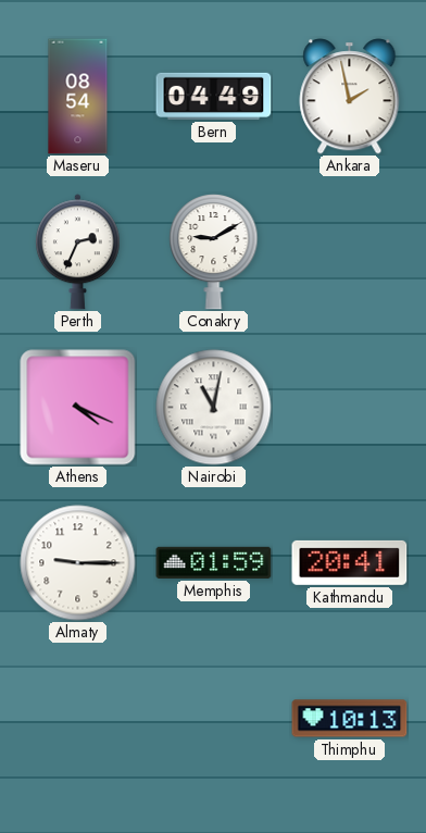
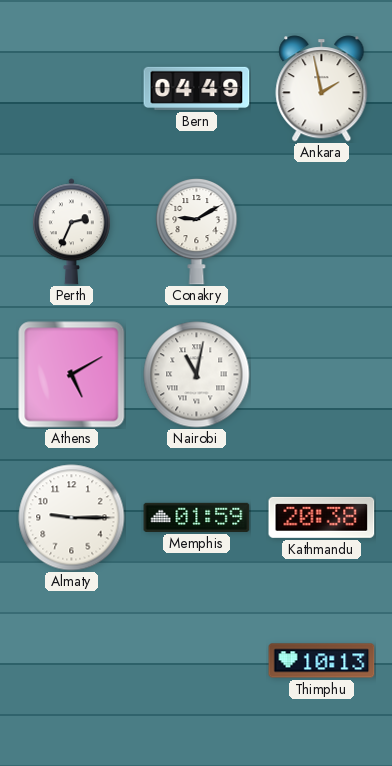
Maseru: 08:54 -> none (78, 97)
Athens: 4:19 -> 5:10 (72, 375)
Kathmandu: 20:41 -> 20:38 (322, 517)
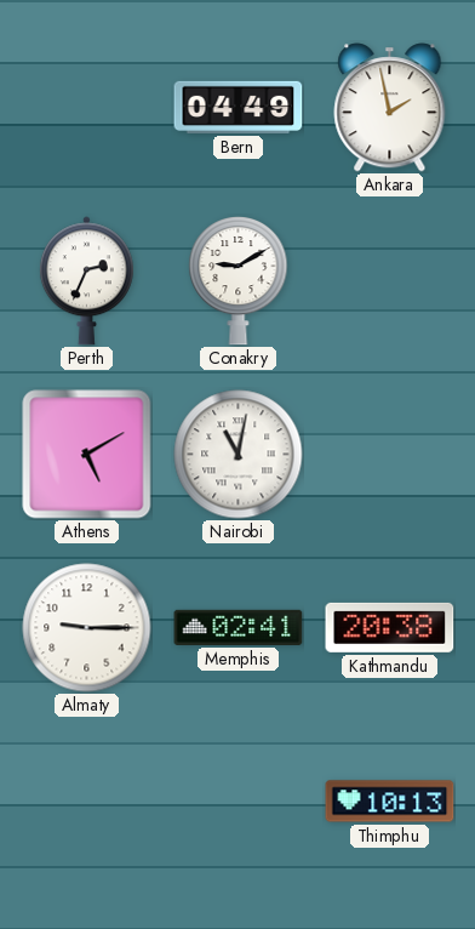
Memphis: 01:59 -> 02:41 (239, 627)
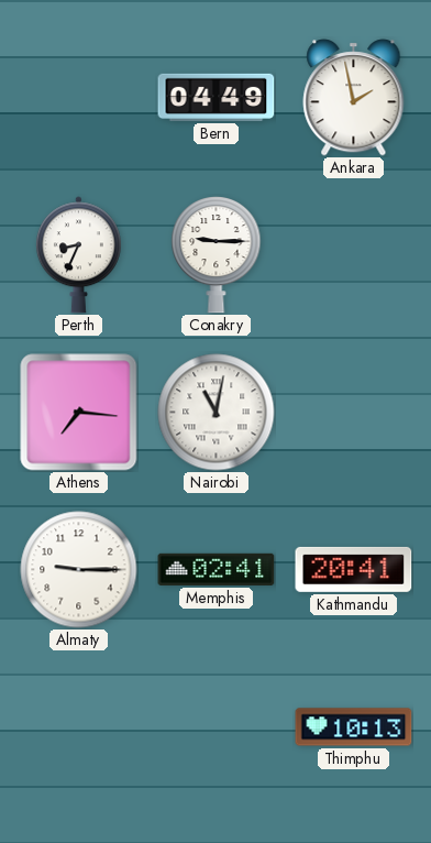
Perth: 2:34 -> 8:34 (78, 255)
Conakry: 9:10 -> 9:15 (217, 255)
Athens: 5:10 -> 7:16 (79, 413)
Kathmandu: 20:38 -> 20:41 (354, 569)
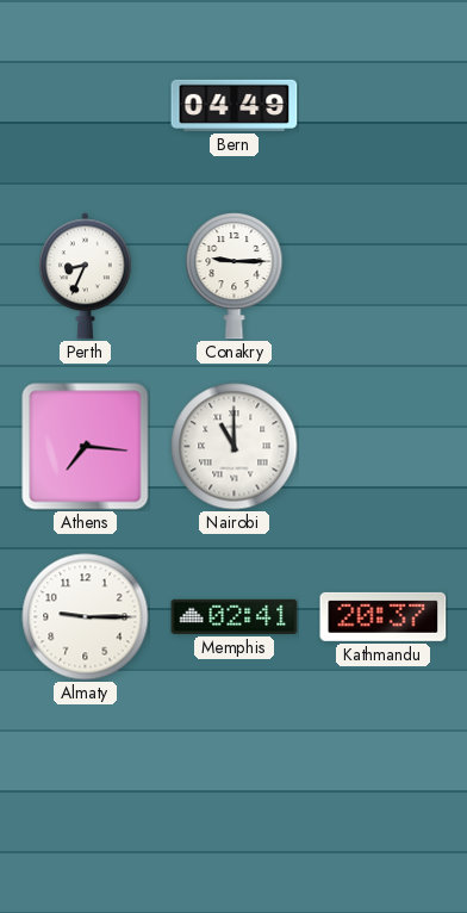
Ankara: 1:58 -> none (354, 98)
Nairobi: 11:02 -> 11:00 (235, 447)
Kathmandu: 20:41 -> 20:37 (384, 616)
Thimphu: 10:13 -> none (354, 727)
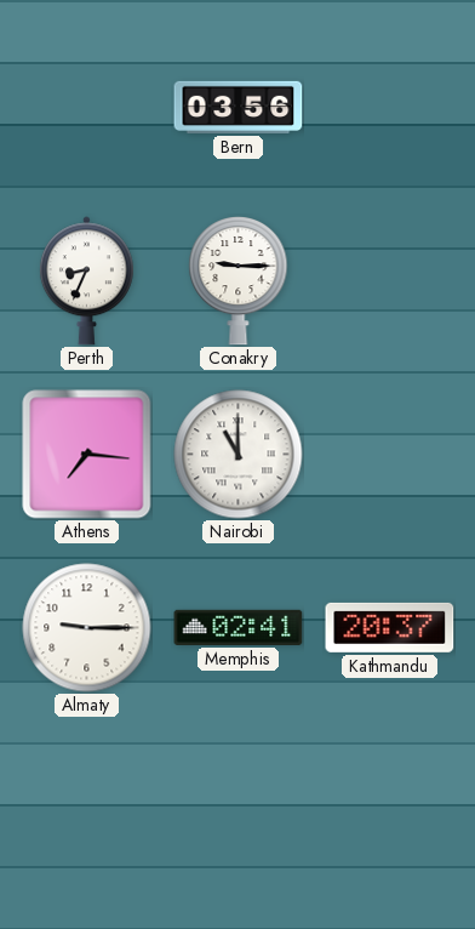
Bern: 04:49 -> 03:56 (239, 107)
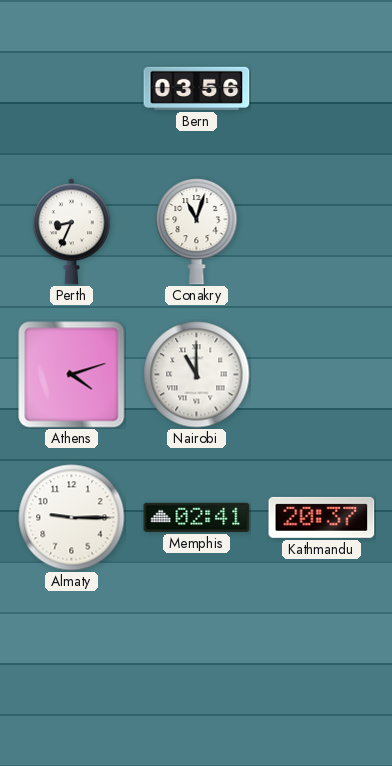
Conakry: 9:15 -> 11:03 (197, 232)
Athens: 7:16 -> 4:12 (72, 375)
